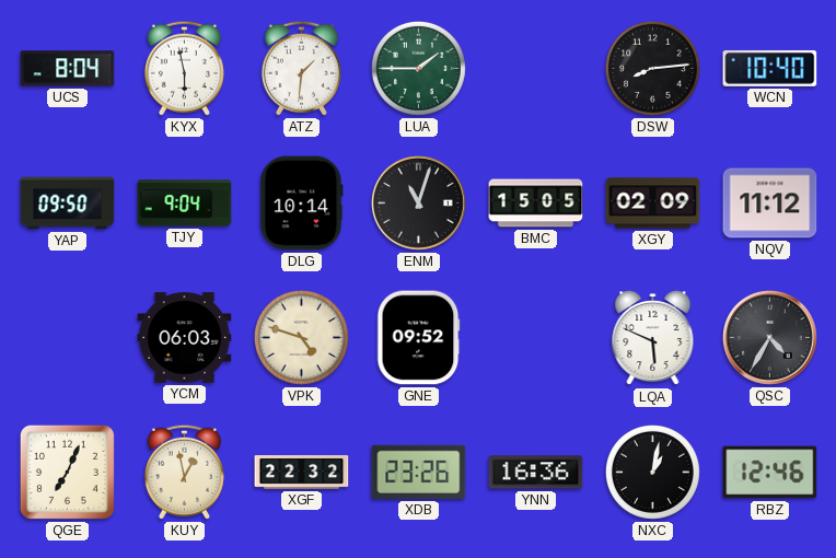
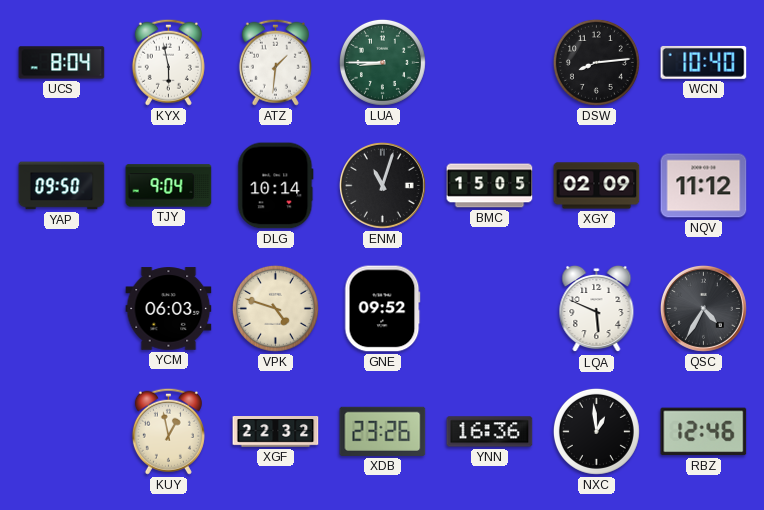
LUA: 1:45 -> 8:45 (382, 62)
QGE: 7:04 -> none (67, 472)
NXC: 1:02 -> 12:59 (596, 431)
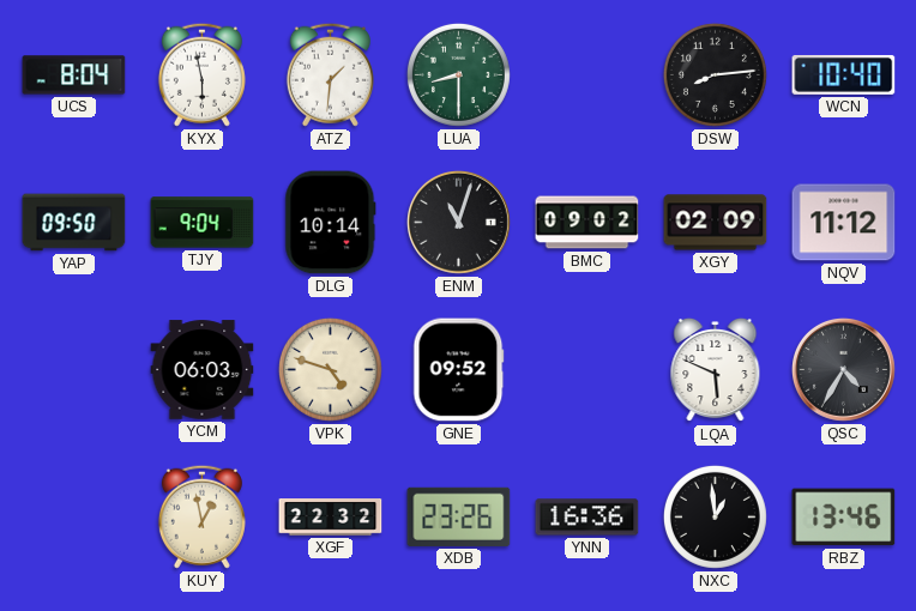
LUA: 8:45 -> 8:30 (458, 74)
BMC: 15:05 -> 09:02 (587, 223)
RBZ: 12:46 -> 13:46 (844, 518)
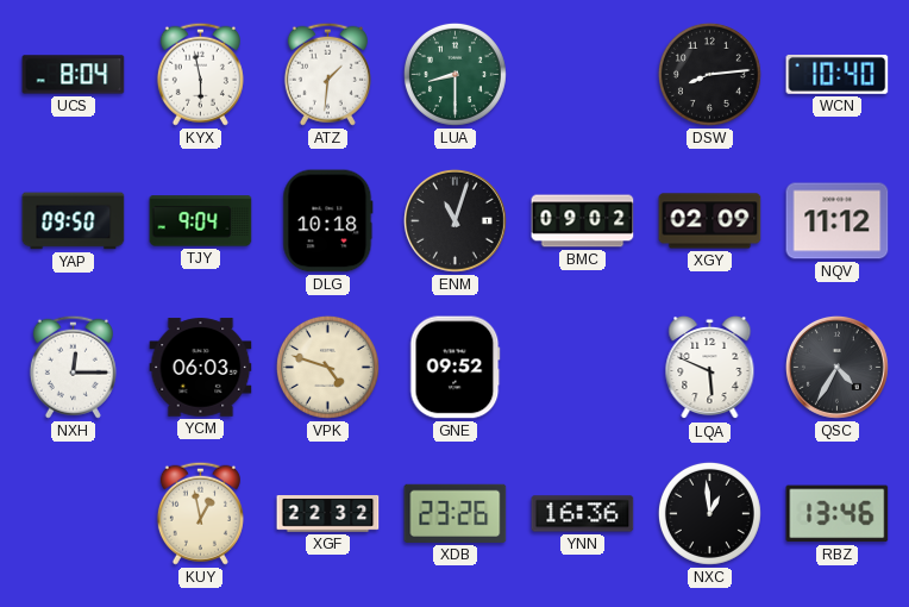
DLG: 10:14 -> 10:18 (328, 221)
NXH: none -> 12:15 (73, 367)
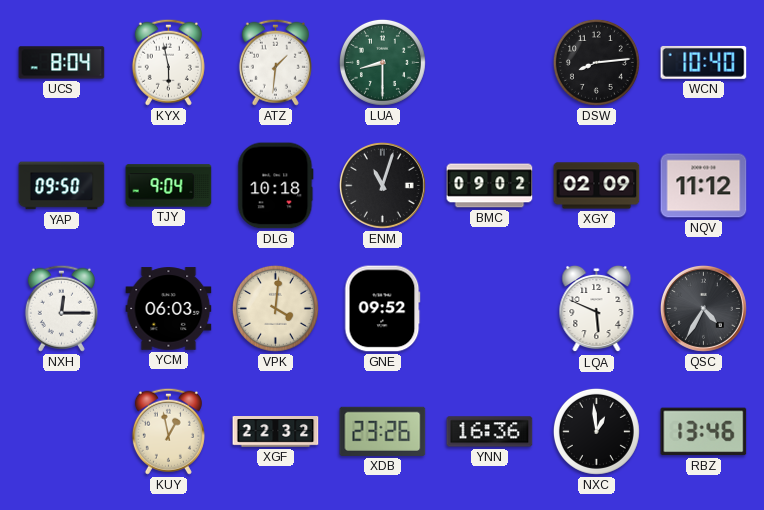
VPK: 4:48 -> 4:01 (275, 308)
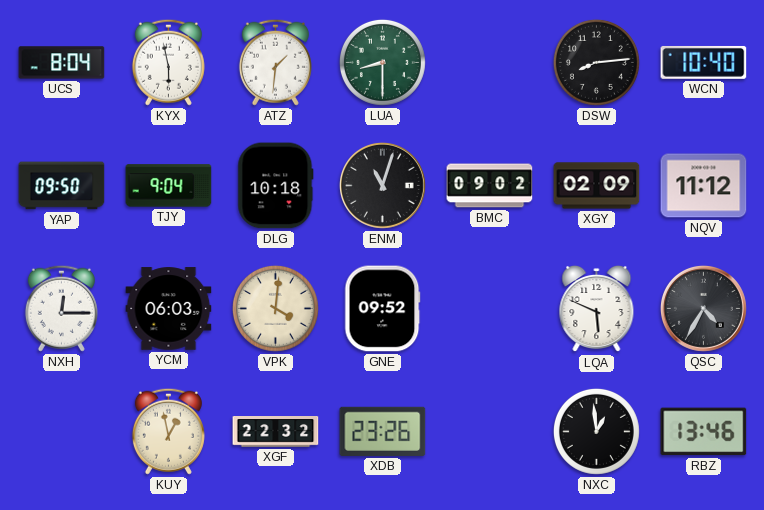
YNN: 16:36 -> none (490, 432)
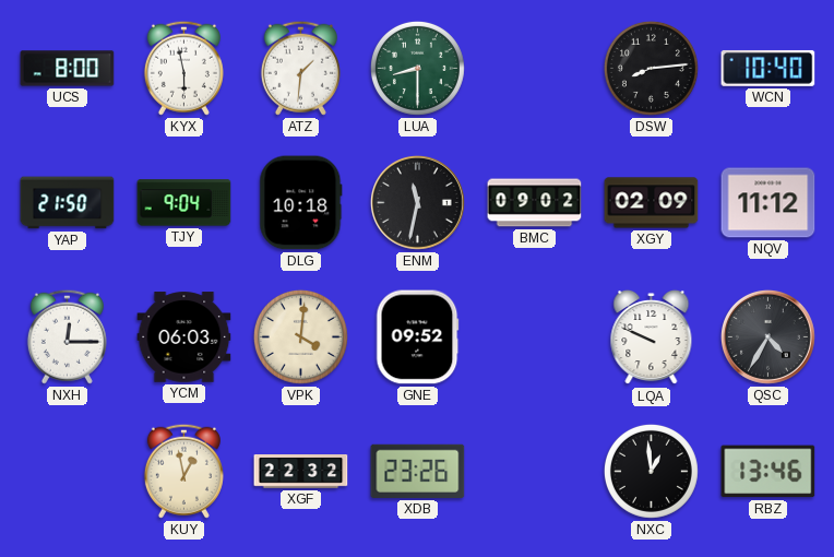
UCS: 8:04 -> 8:00 (68, 69)
YAP: 09:50 -> 21:50 (68, 203)
ENM: 11:03 -> 11:32 (417, 202)
LQA: 5:49 -> 9:49 (652, 337)
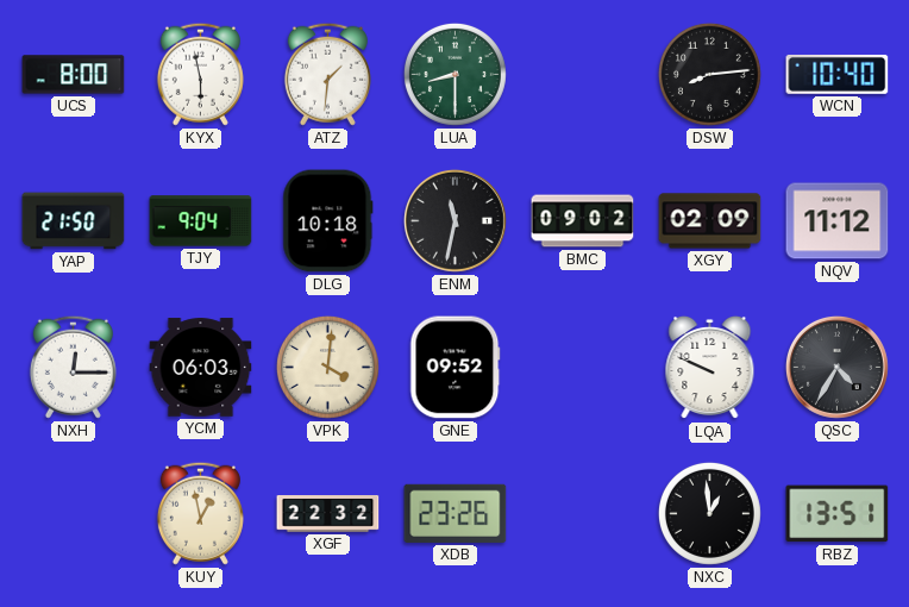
RBZ: 13:46 -> 13:51 (838, 514)
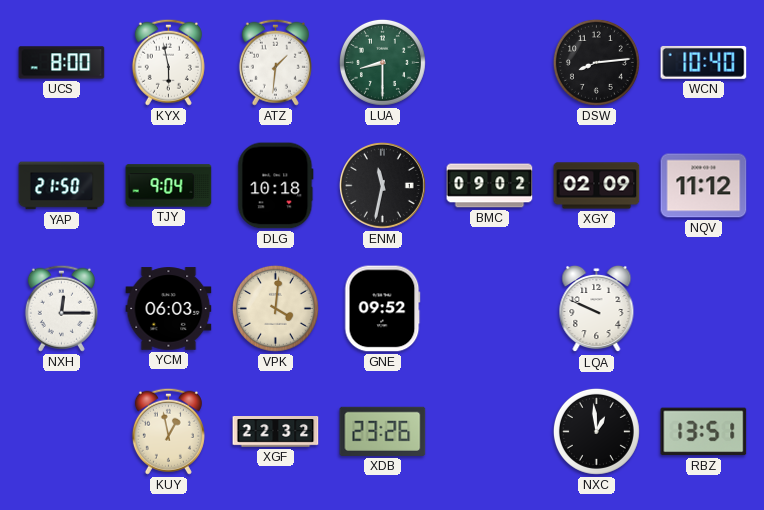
QSC: 4:35 -> none (836, 367)
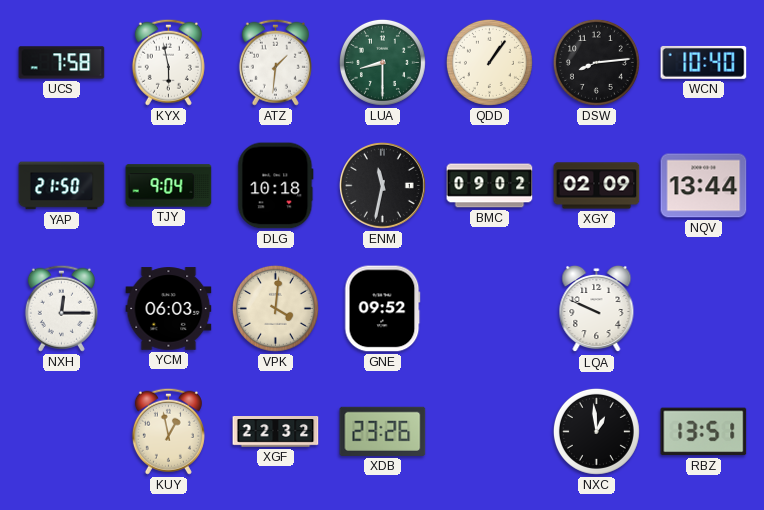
UCS: 8:00 -> 7:58 (62, 63)
QDD: none -> 1:06 (489, 62)
NQV: 11:12 -> 13:44 (704, 186)
